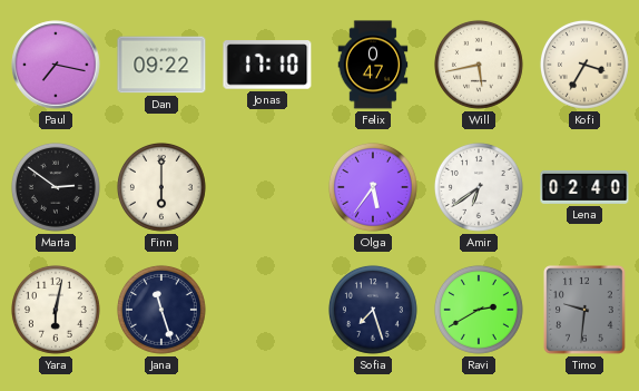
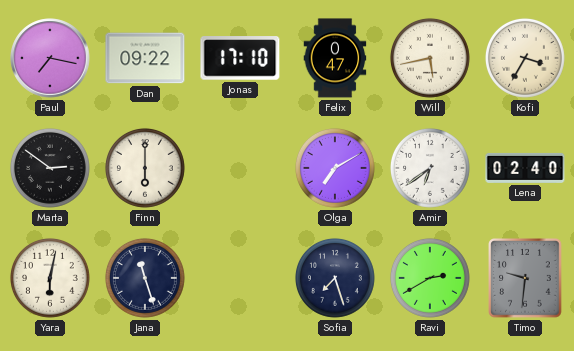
Olga: 5:36 -> 7:10 (335, 168)
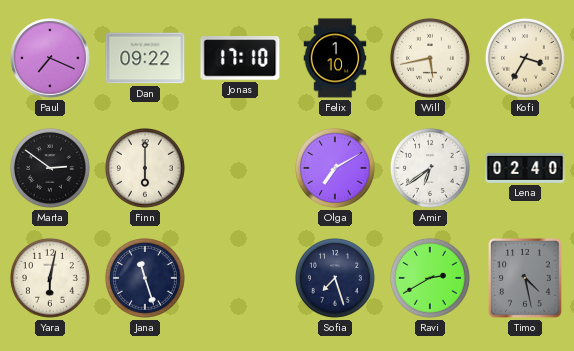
Paul: 7:17 -> 7:19 (50, 58)
Felix: 0:47 -> 1:10 (335, 58)
Timo: 9:31 -> 4:28 (525, 278)
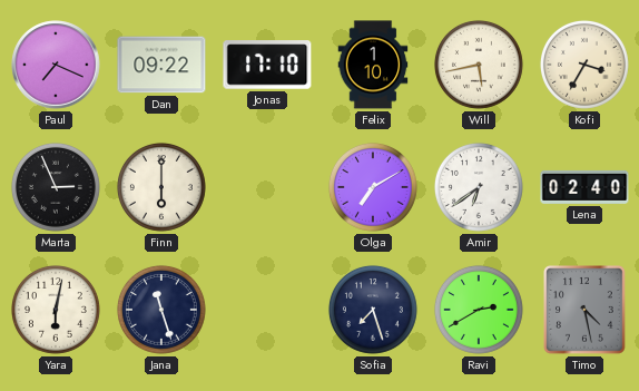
Marta: 2:51 -> 2:56 (56, 187)
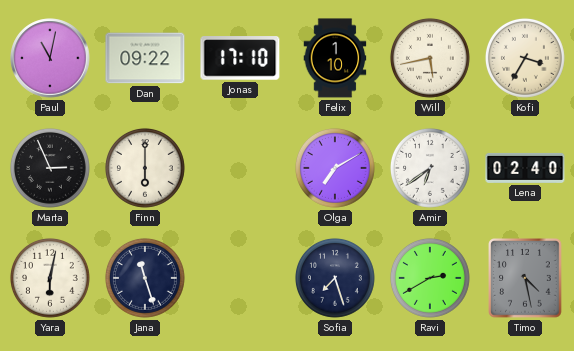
Paul: 7:19 -> 11:02 (50, 58)
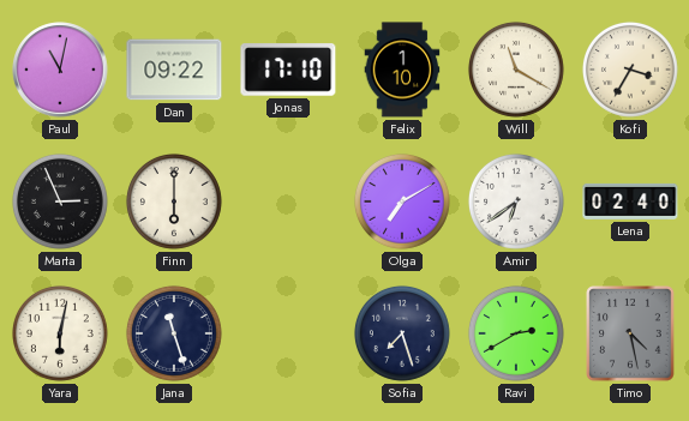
Will: 5:43 -> 11:20 (516, 70)
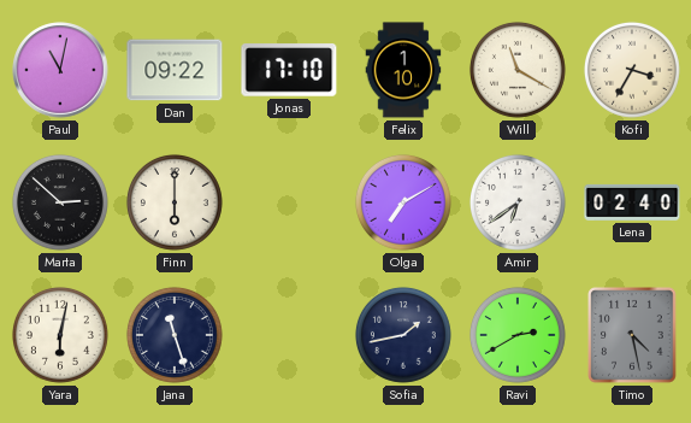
Marta: 2:56 -> 2:52 (60, 202)
Sofia: 7:27 -> 1:43 (403, 335)
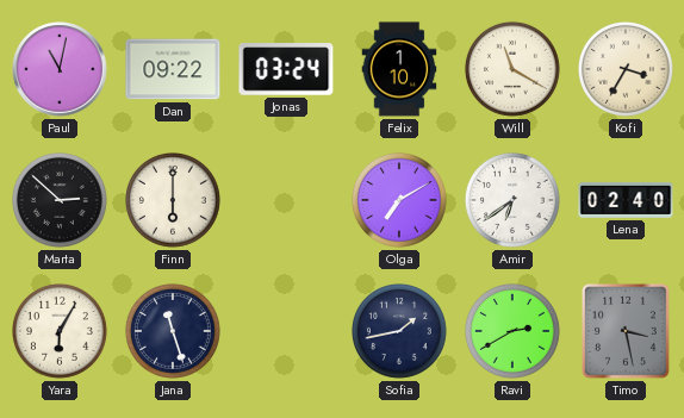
Jonas: 17:10 -> 03:24 (286, 69)
Yara: 6:02 -> 6:05 (60, 331)
Timo: 4:28 -> 3:28 (626, 331)
